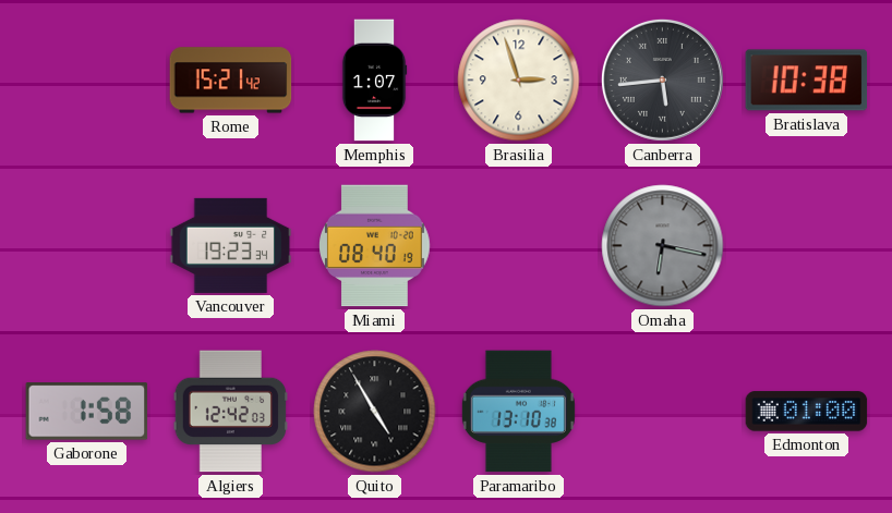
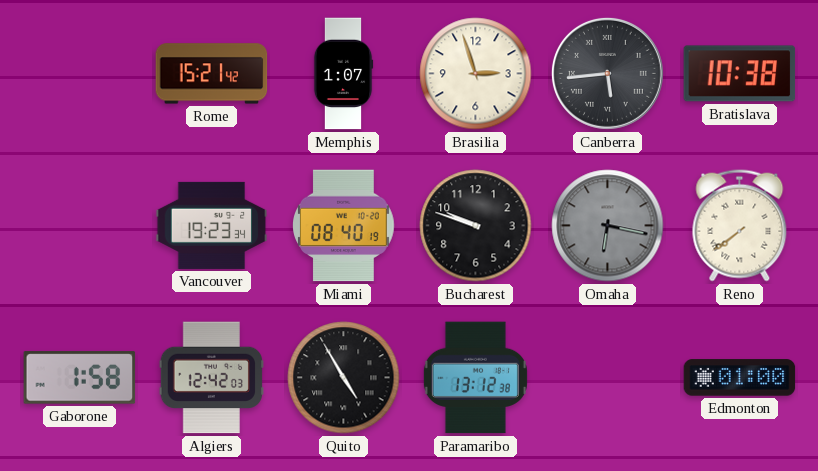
Bucharest: none -> 9:48 (476, 226)
Reno: none -> 7:39 (740, 226)
Paramaribo: 13:10 -> 13:12 (475, 378)
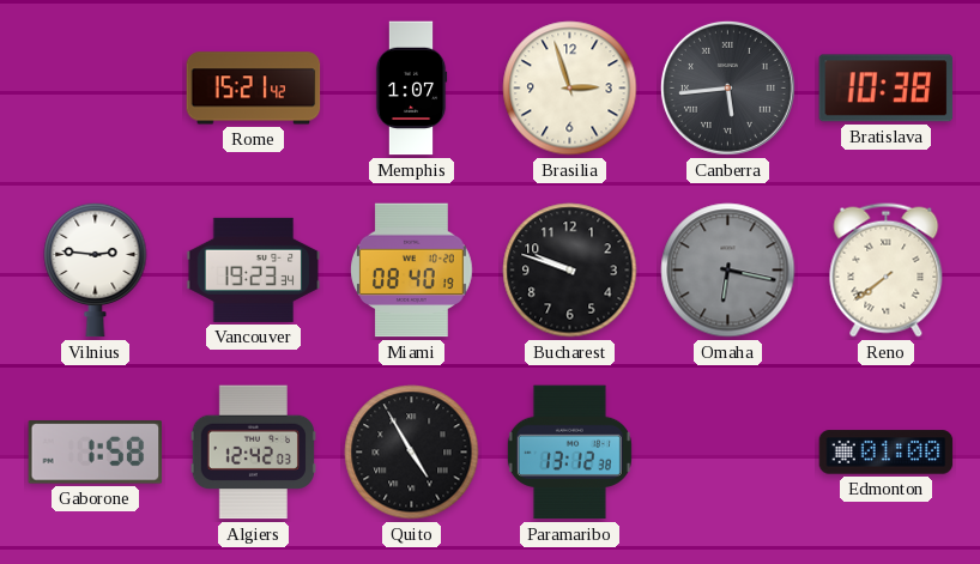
Vilnius: none -> 2:46 (96, 269)
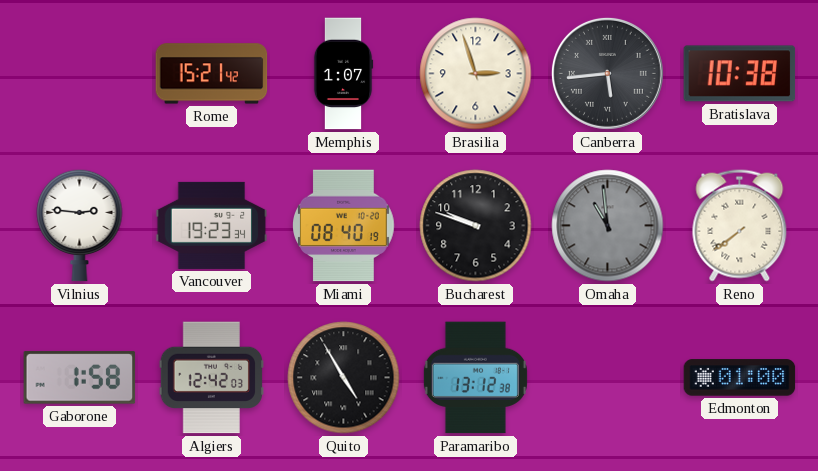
Omaha: 6:17 -> 10:59 (608, 226)
